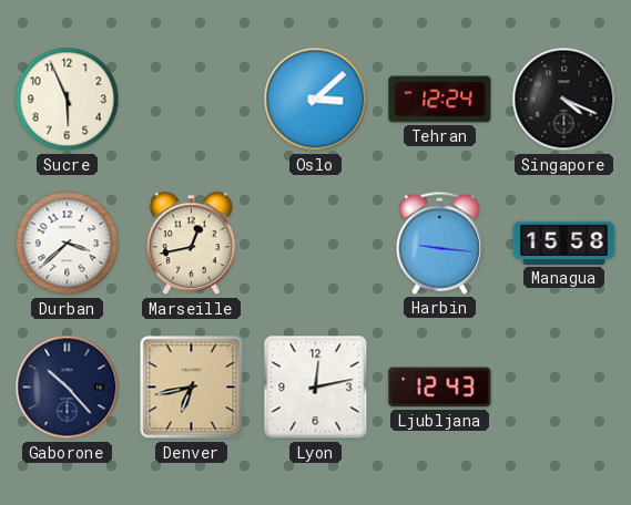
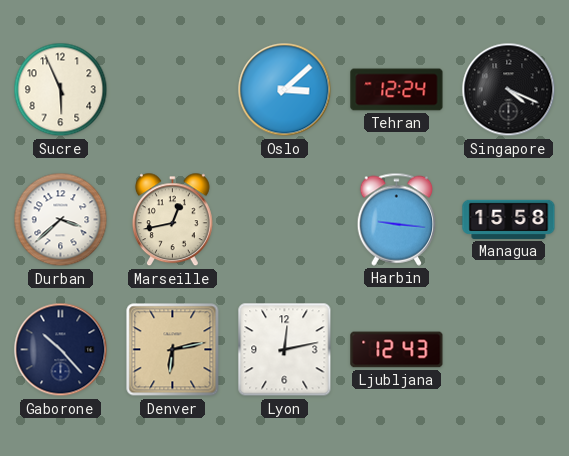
Denver: 6:43 -> 6:13 (173, 350)
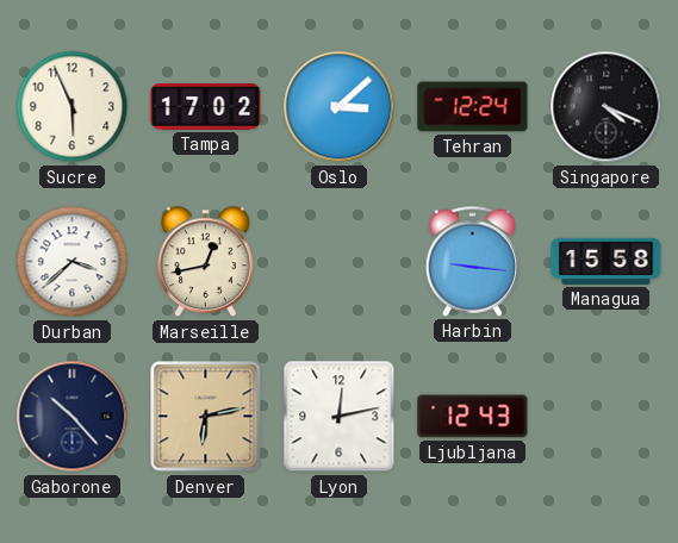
Tampa: none -> 17:02 (206, 107)
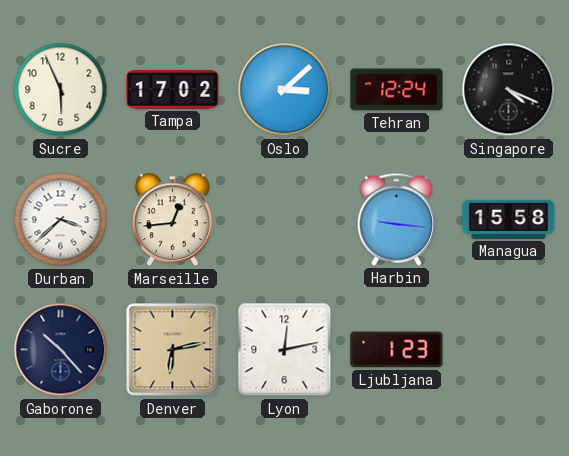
Marseille: 12:43 -> 12:44 (172, 220)
Ljubljana: 12:43 -> 1:23 (397, 350)
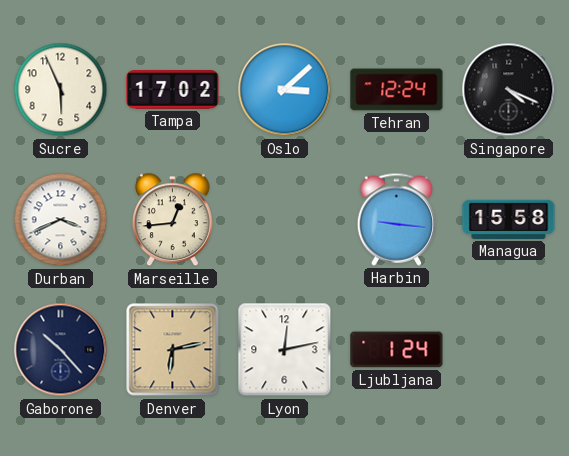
Durban: 3:38 -> 3:41 (61, 220)
Ljubljana: 1:23 -> 1:24 (397, 350)
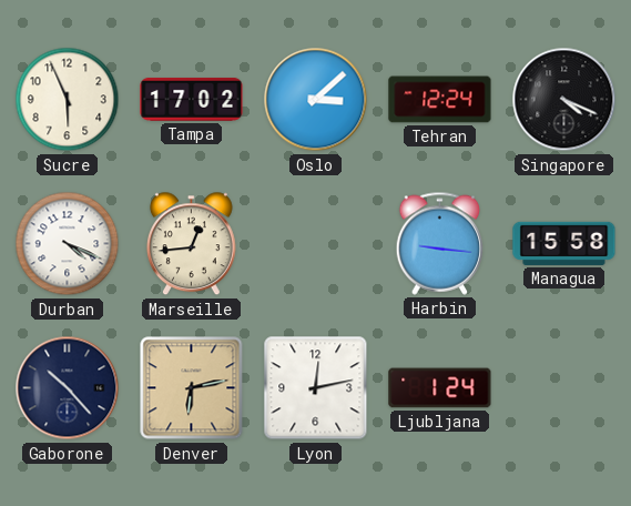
Durban: 3:41 -> 4:19 (68, 244)
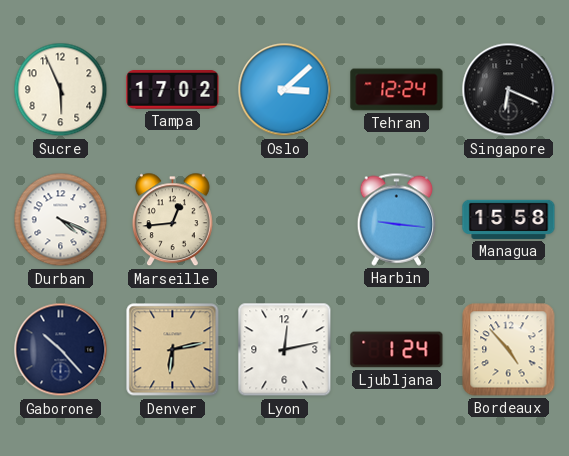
Singapore: 4:19 -> 6:19 (509, 90)
Bordeaux: none -> 4:53 (509, 350)
